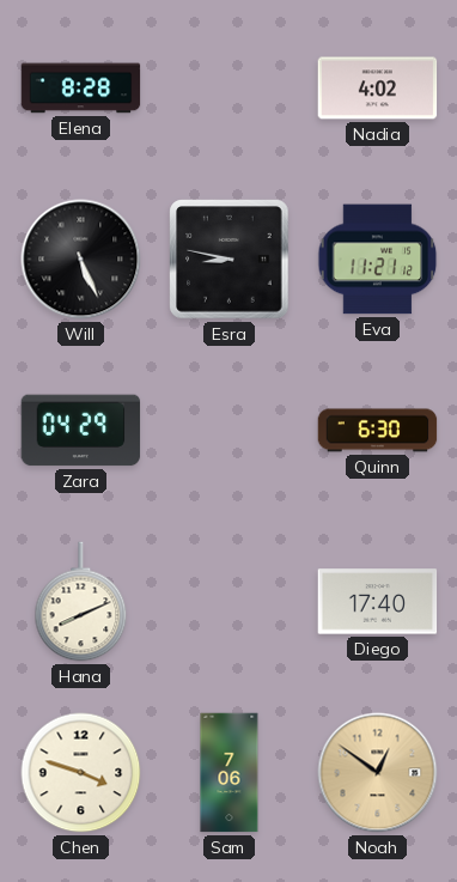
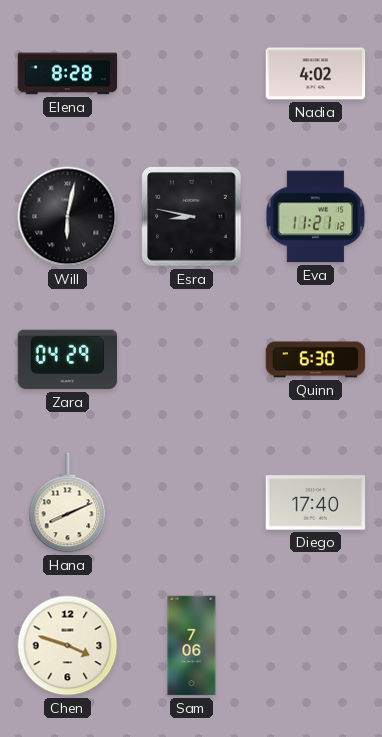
Will: 5:26 -> 6:02 (68, 217)
Noah: 12:51 -> none (378, 773)
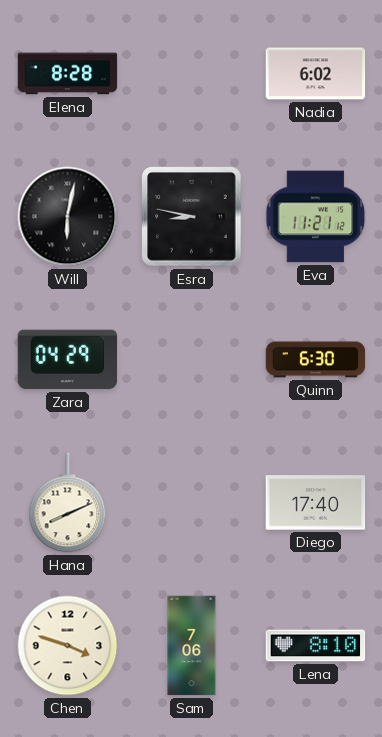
Nadia: 4:02 -> 6:02 (316, 74)
Lena: none -> 8:10 (316, 646)
